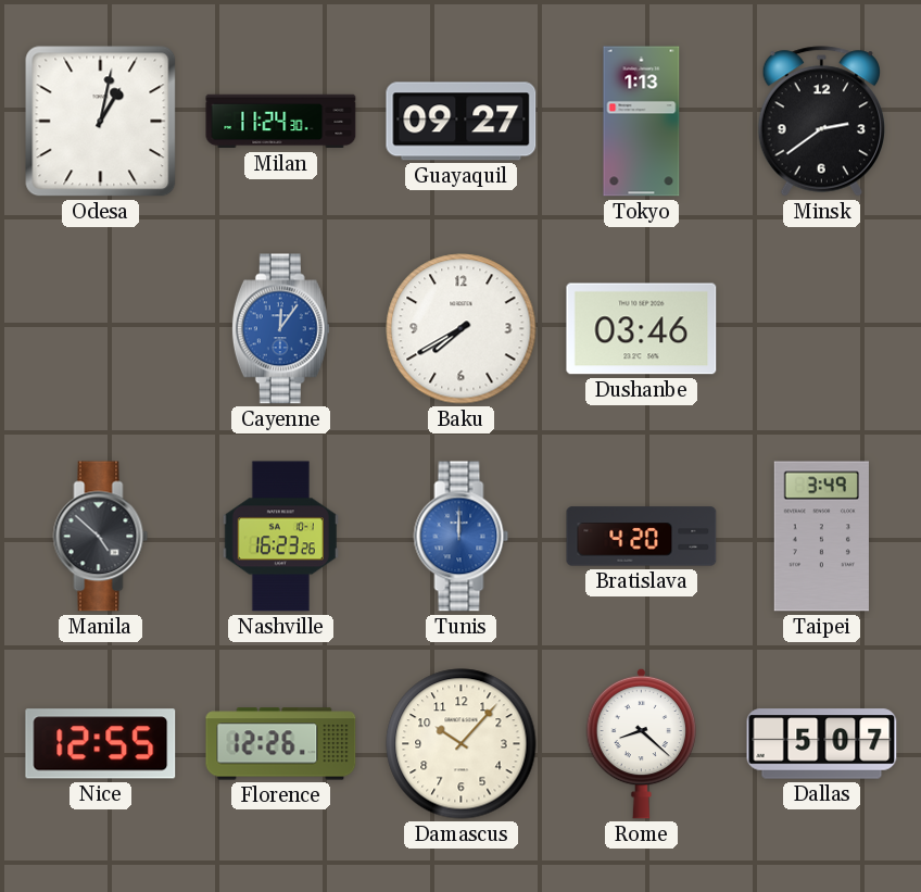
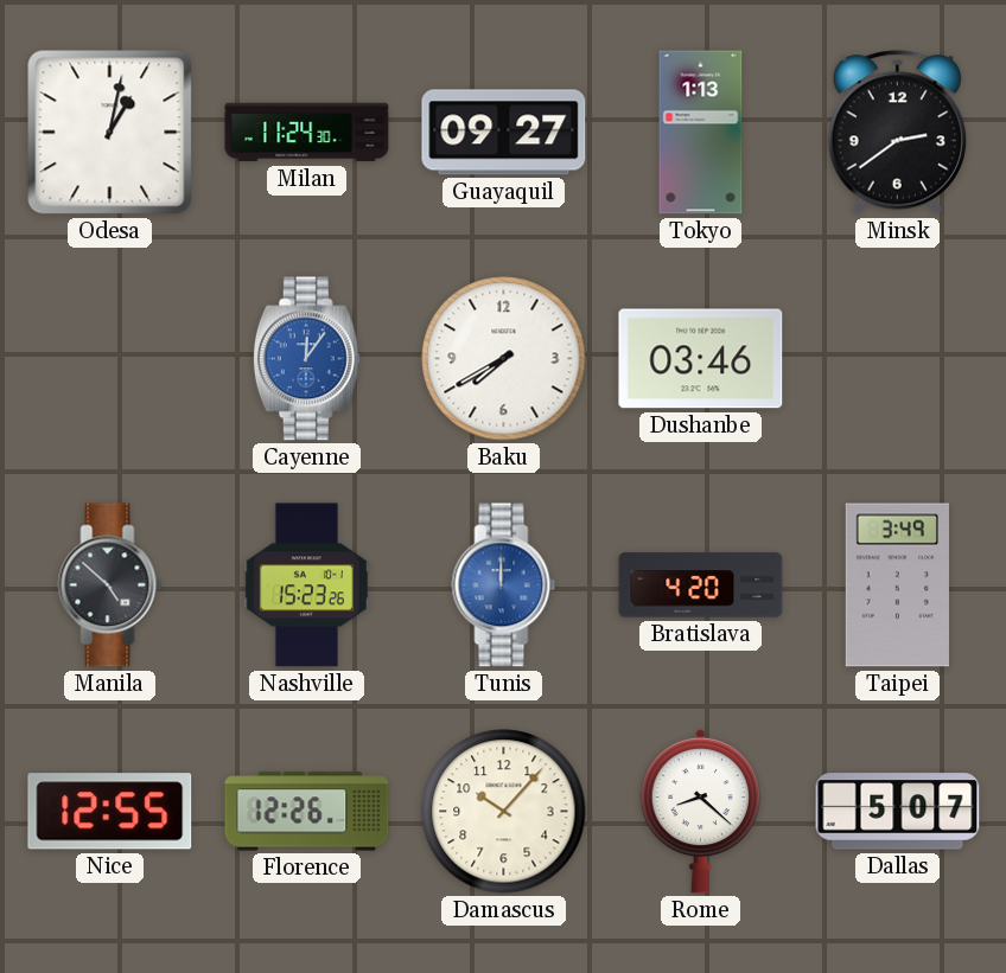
Nashville: 16:23 -> 15:23 (306, 585)
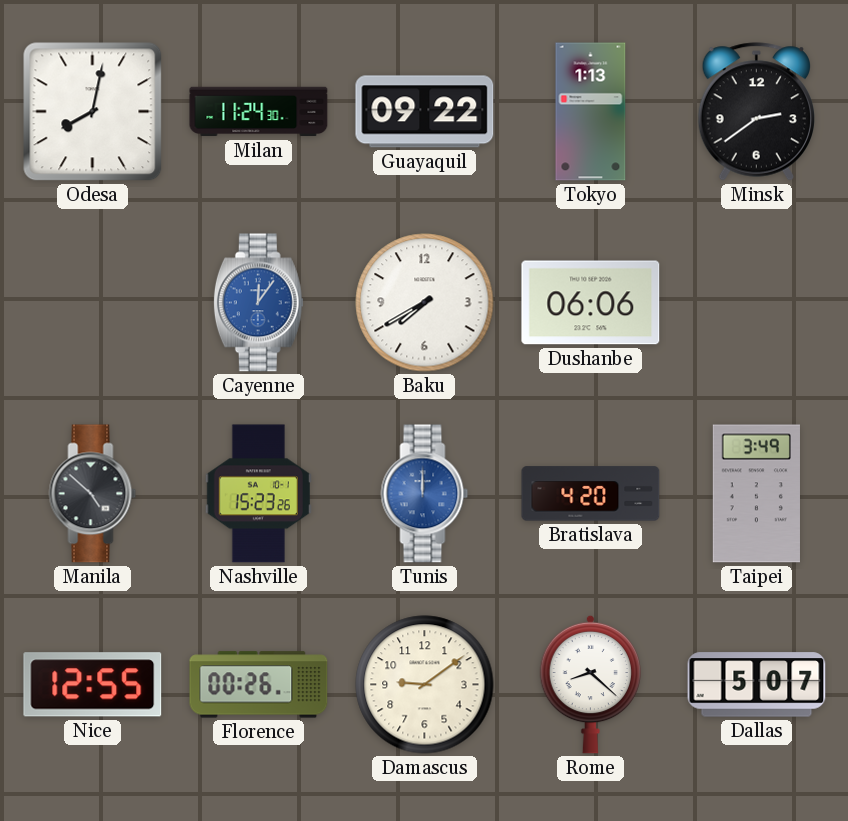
Odesa: 1:02 -> 8:02 (93, 112)
Guayaquil: 09:27 -> 09:22 (425, 112)
Dushanbe: 03:46 -> 06:06 (591, 303)
Florence: 12:26 -> 00:26 (259, 685)
Damascus: 10:07 -> 9:09 (425, 685)
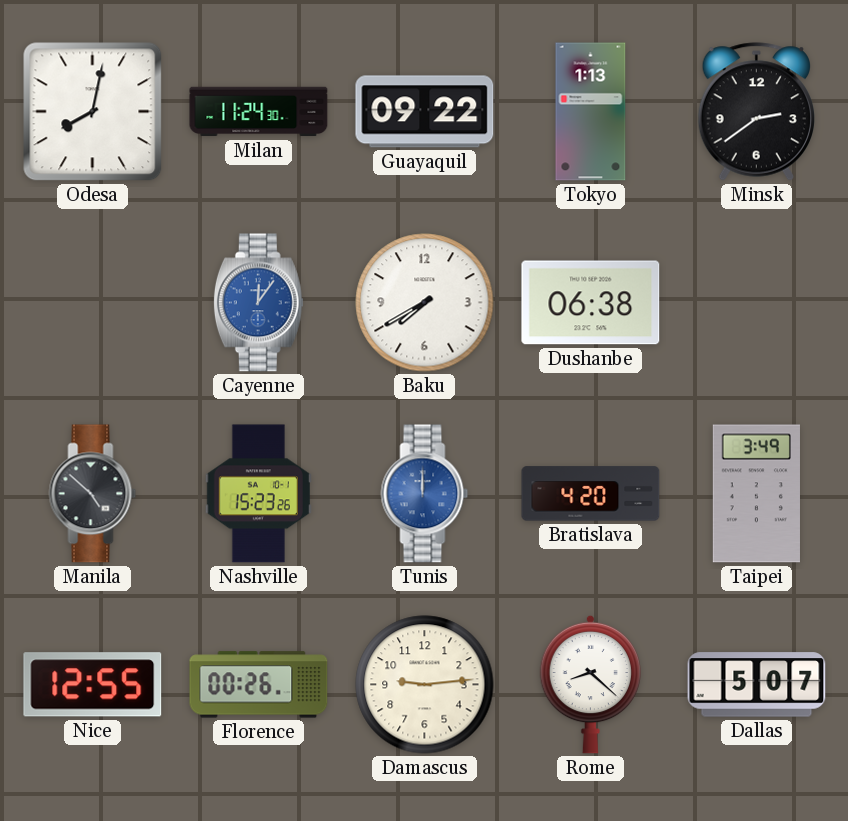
Dushanbe: 06:06 -> 06:38 (591, 303)
Damascus: 9:09 -> 9:14 (425, 685)
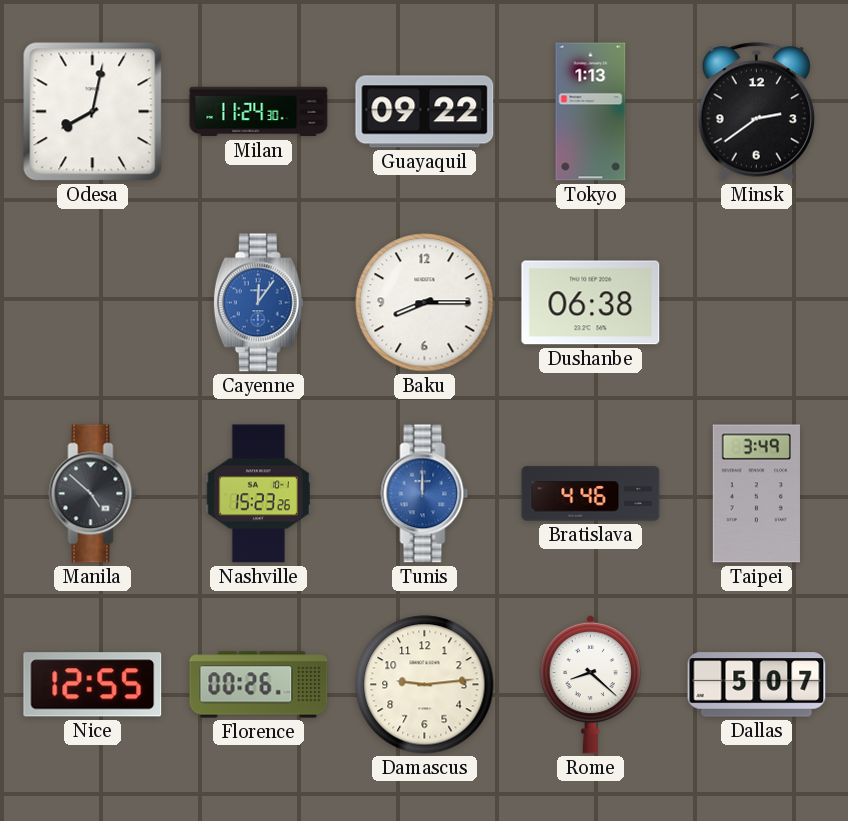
Baku: 7:40 -> 8:15 (425, 303)
Bratislava: 4:20 -> 4:46 (591, 494)
